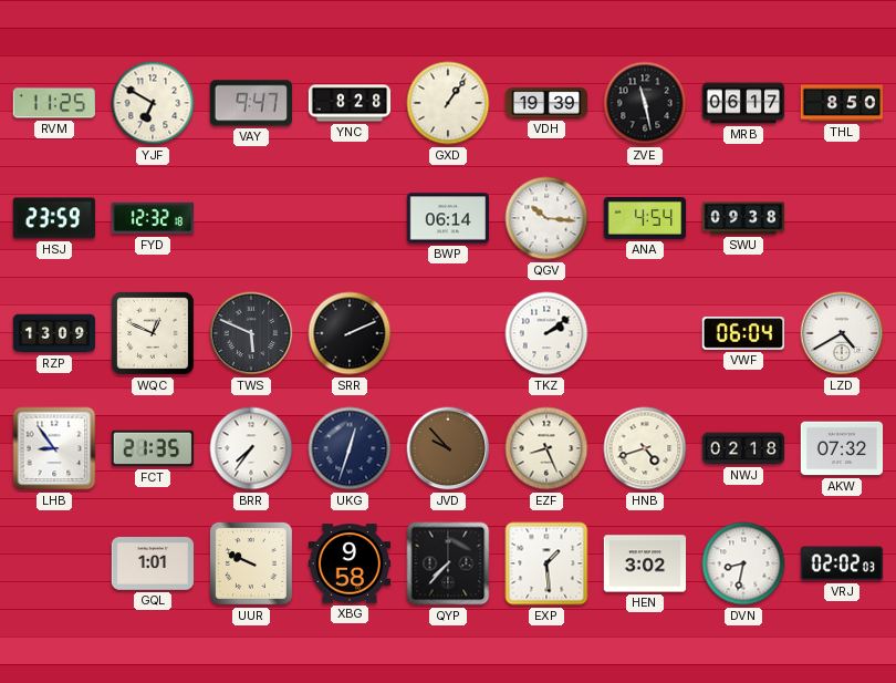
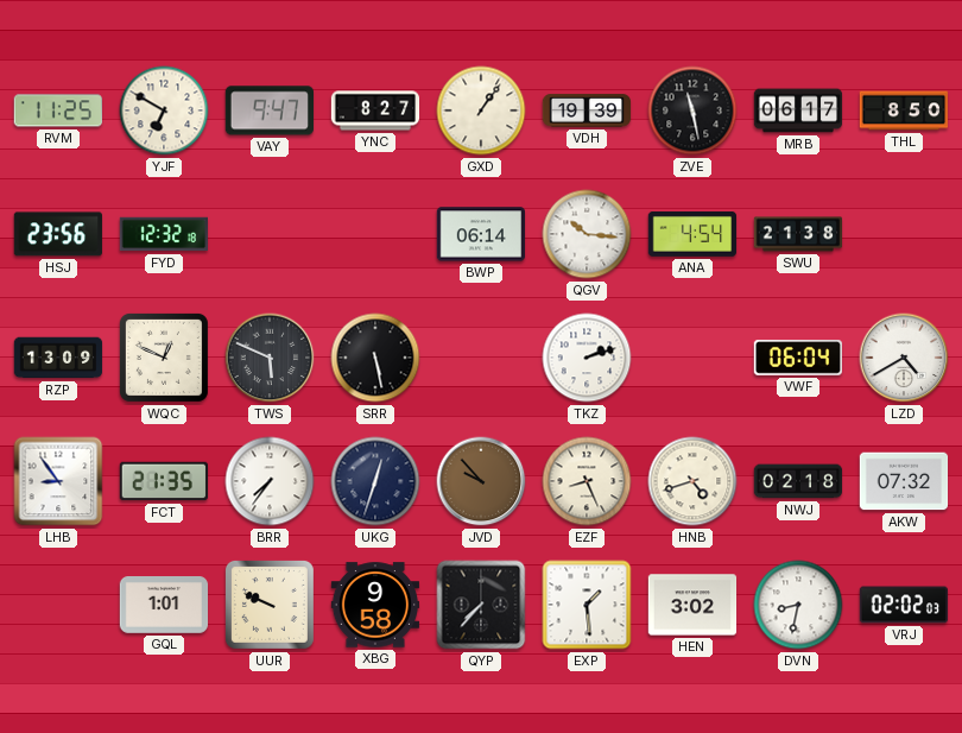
YNC: 8:28 -> 8:27 (375, 110)
HSJ: 23:59 -> 23:56 (58, 234)
SWU: 09:38 -> 21:38 (798, 234)
SRR: 2:11 -> 5:28 (375, 358)
TKZ: 2:09 -> 2:12 (587, 358)
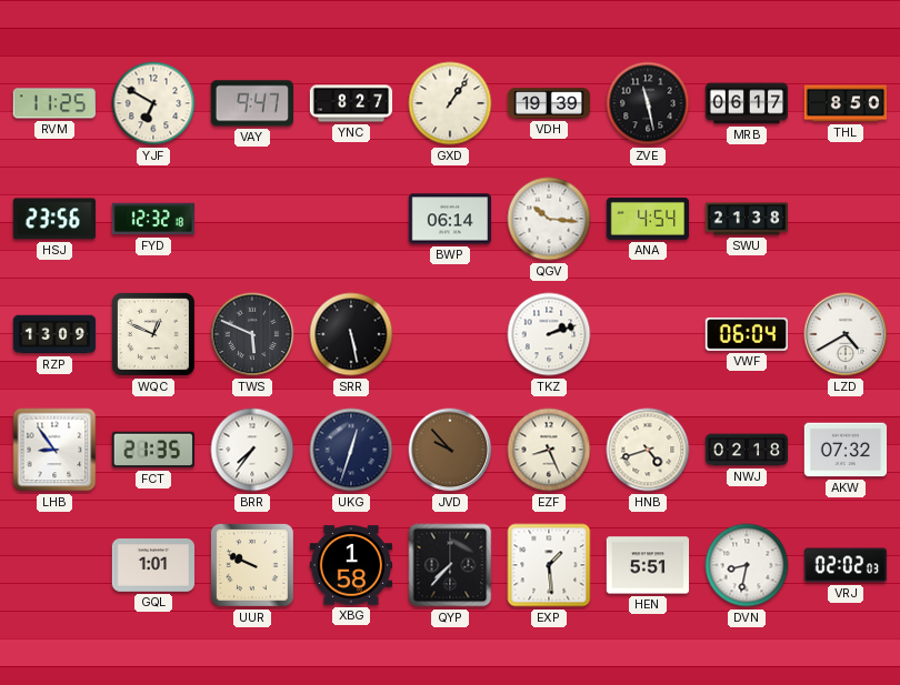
XBG: 9:58 -> 1:58 (351, 565)
HEN: 3:02 -> 5:51 (648, 565)
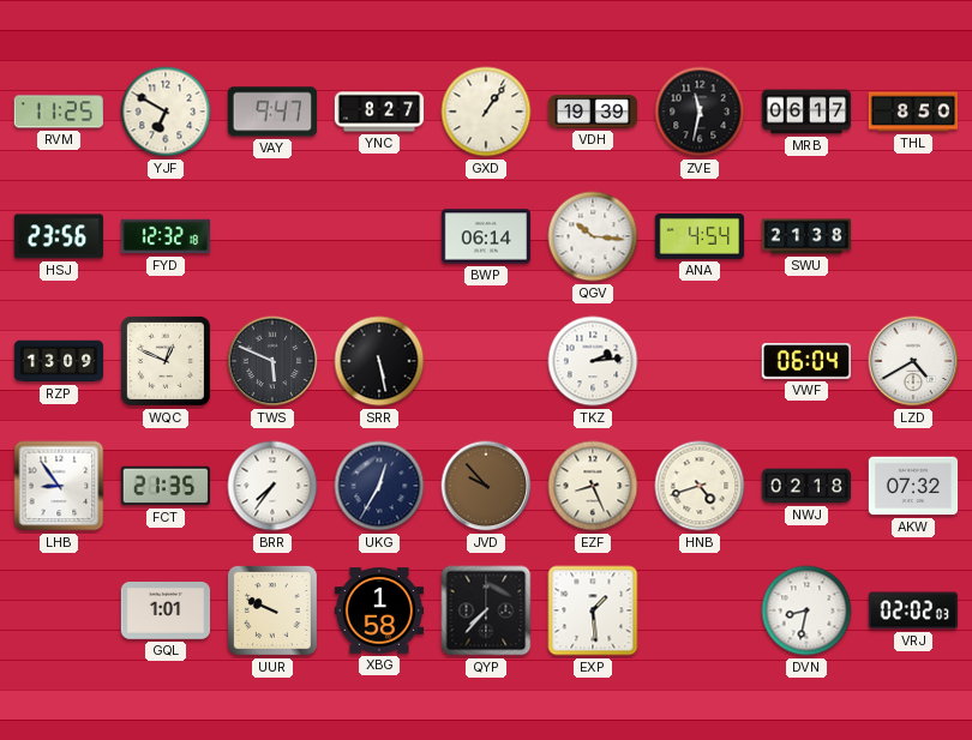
ZVE: 11:28 -> 11:32 (700, 112)
TKZ: 2:12 -> 2:14 (593, 361)
UKG: 12:33 -> 12:35 (379, 486)
HEN: 5:51 -> none (648, 565)
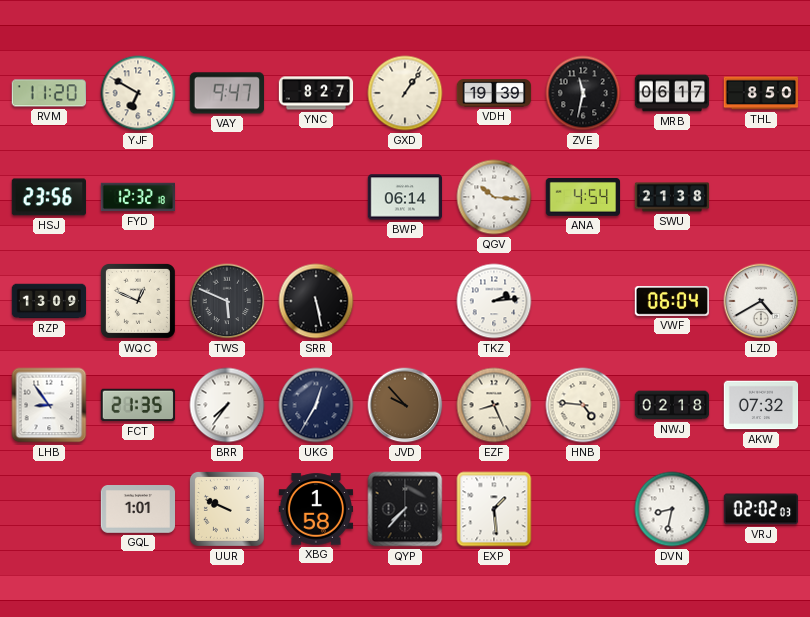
RVM: 11:25 -> 11:20 (48, 93)
HNB: 4:42 -> 4:46 (583, 405)
